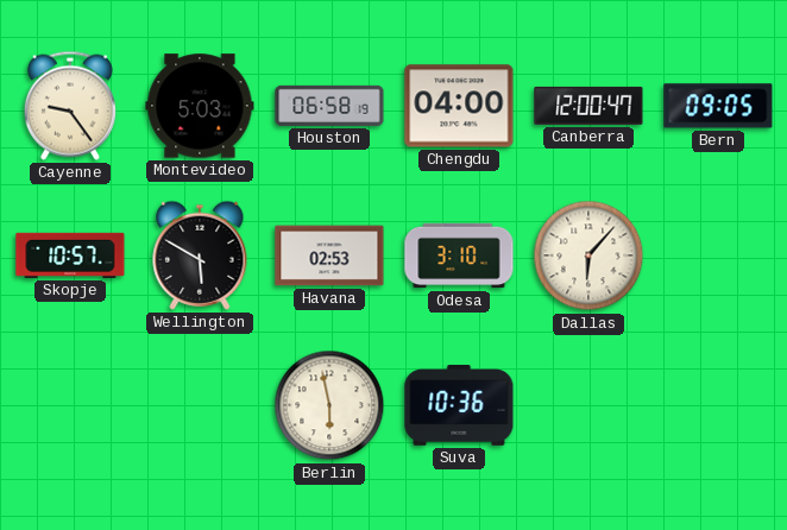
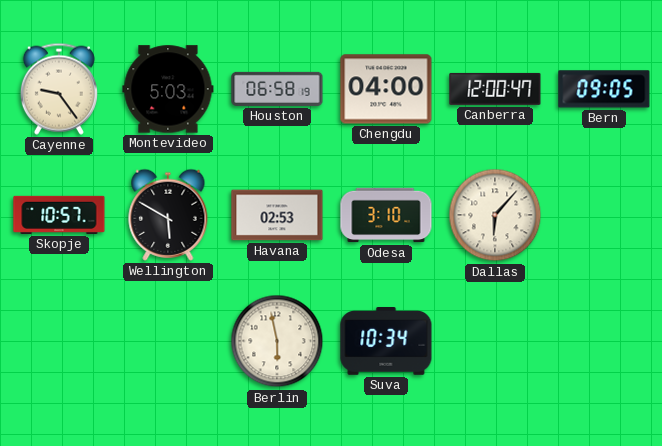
Suva: 10:36 -> 10:34 (386, 342)
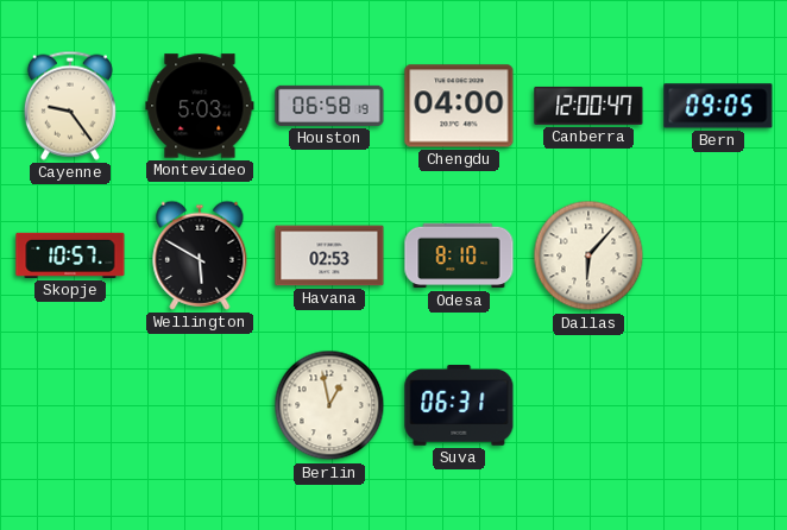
Odesa: 3:10 -> 8:10 (459, 255)
Berlin: 5:58 -> 12:58 (329, 405)
Suva: 10:34 -> 06:31 (459, 406)
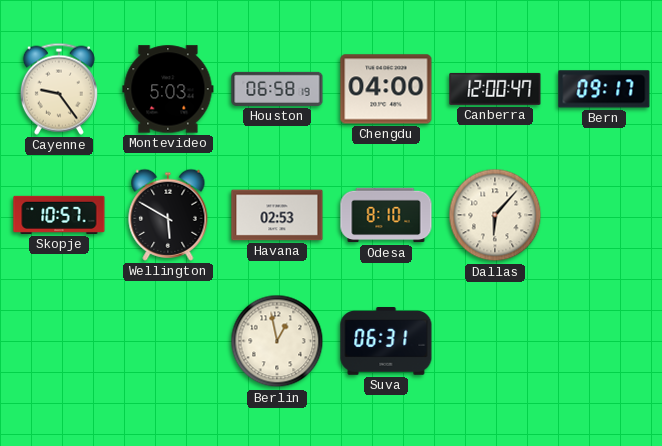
Bern: 09:05 -> 09:17 (604, 89)
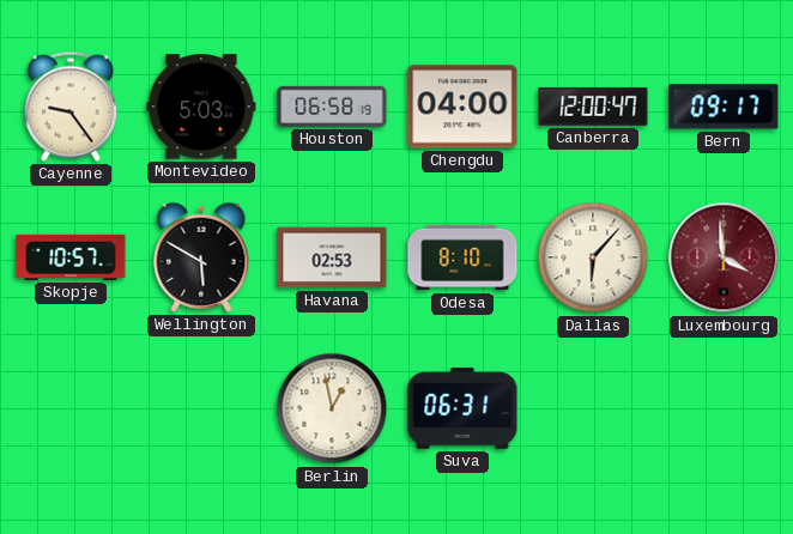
Luxembourg: none -> 3:59 (724, 257)
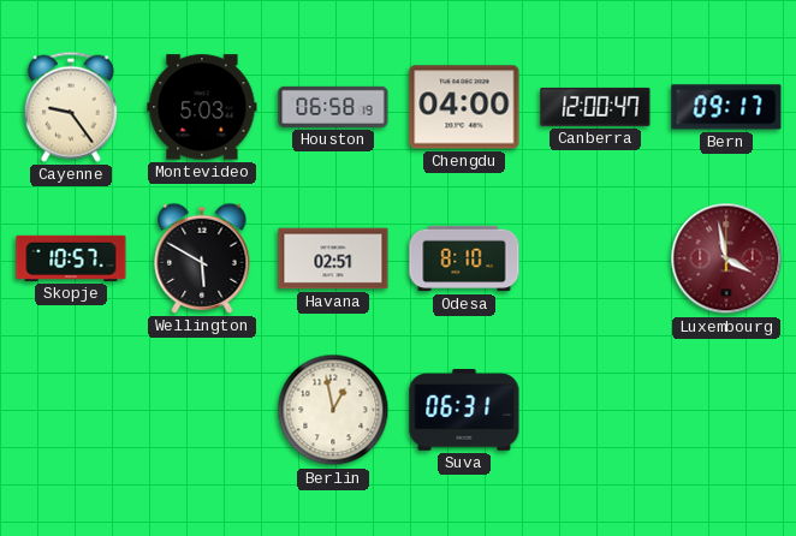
Havana: 02:53 -> 02:51 (333, 258)
Dallas: 6:07 -> none (593, 257)
Luxembourg: 3:59 -> 3:58 (726, 258)
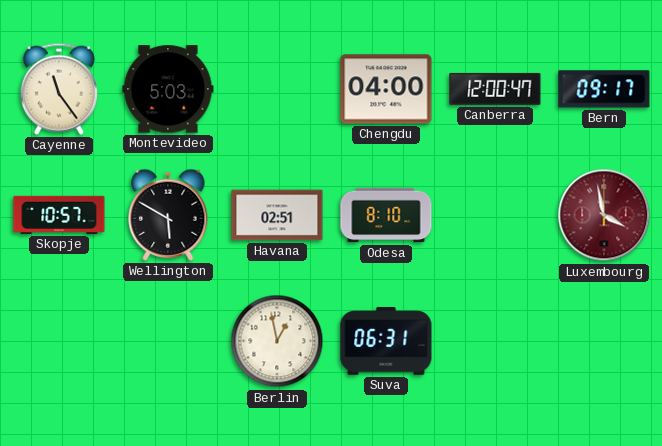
Cayenne: 9:24 -> 11:24 (59, 89)
Houston: 06:58 -> none (333, 107)
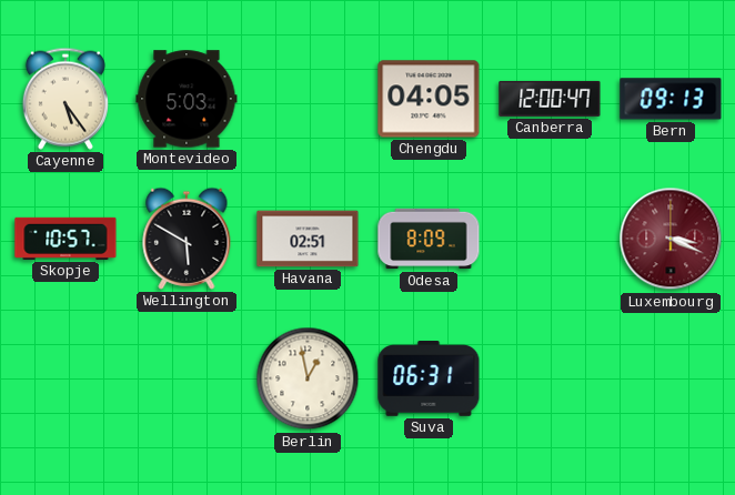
Cayenne: 11:24 -> 5:24 (66, 99)
Chengdu: 04:00 -> 04:05 (429, 99)
Bern: 09:17 -> 09:13 (671, 99)
Odesa: 8:10 -> 8:09 (429, 239)
Luxembourg: 3:58 -> 3:19 (671, 239)
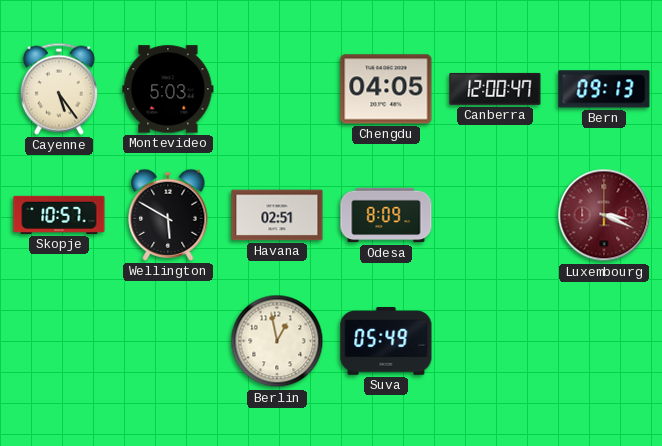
Suva: 06:31 -> 05:49 (386, 342)
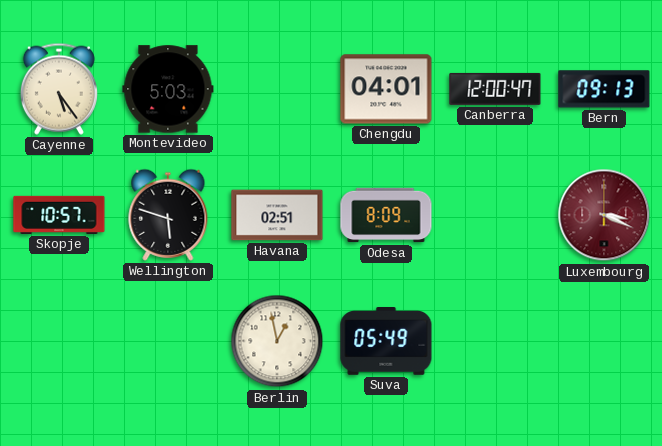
Chengdu: 04:05 -> 04:01 (386, 89)
Wellington: 5:50 -> 5:48 (168, 215)
